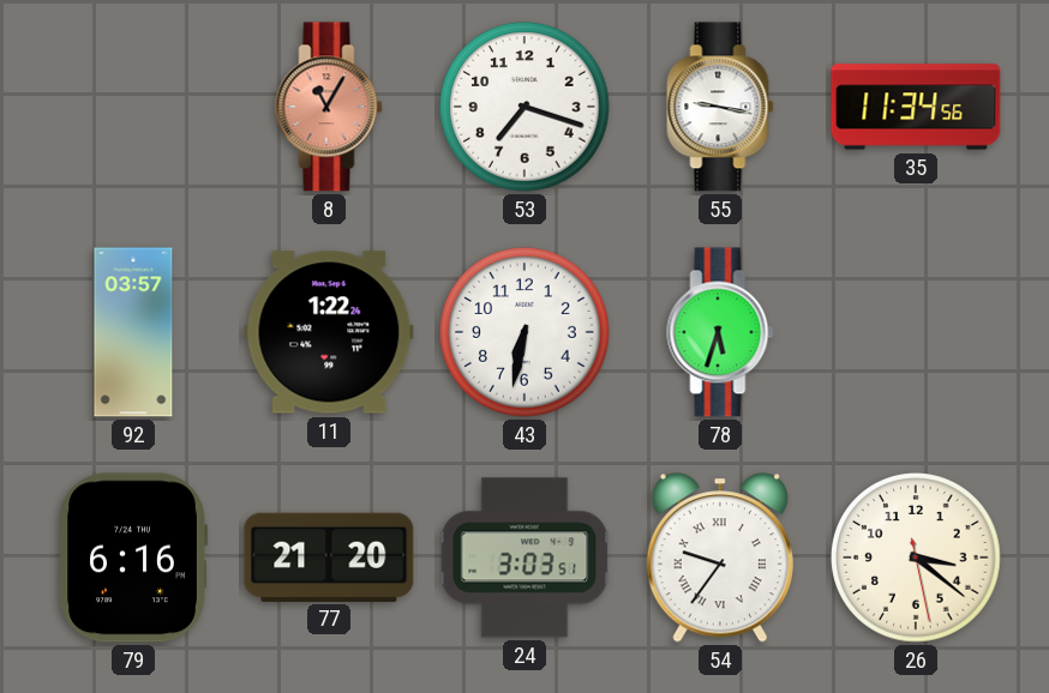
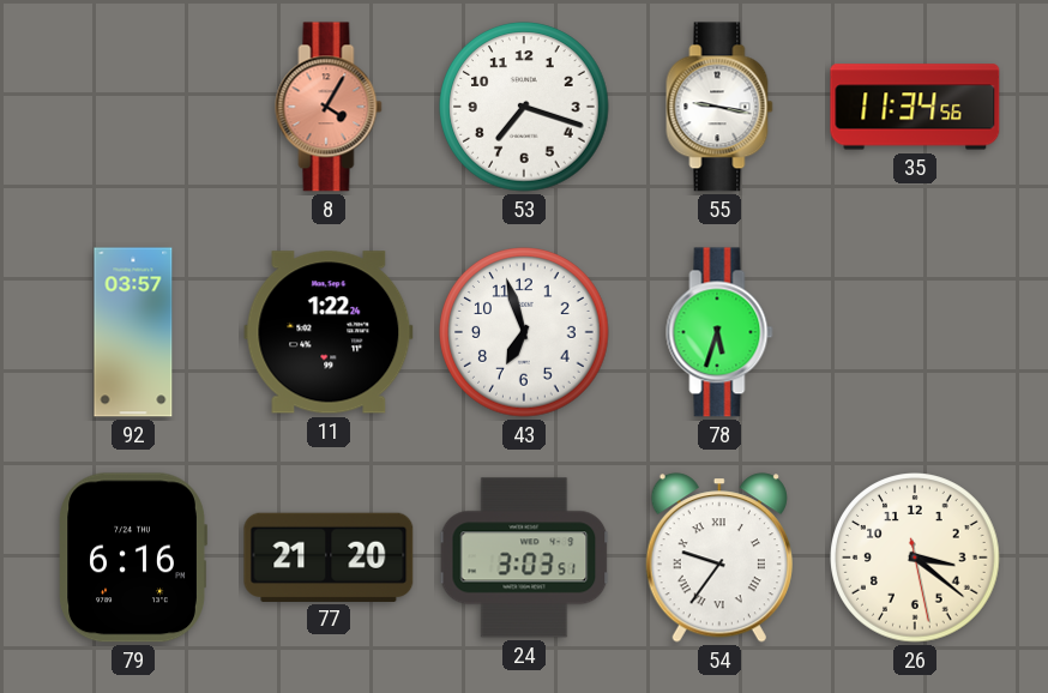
8: 11:05 -> 4:05 (329, 107)
43: 6:32 -> 6:57 (524, 332)
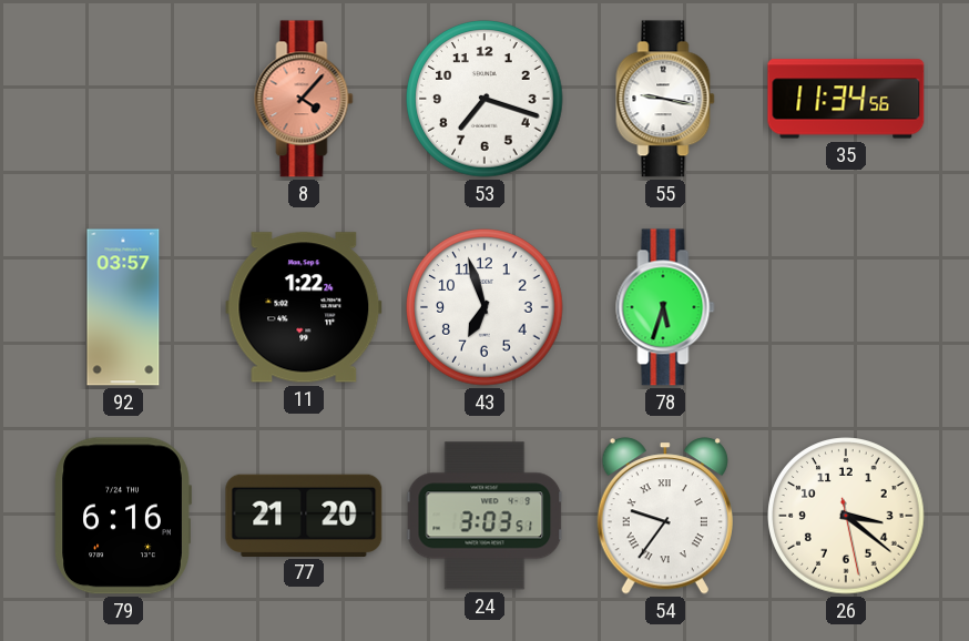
8: 4:05 -> 4:07 (304, 99)
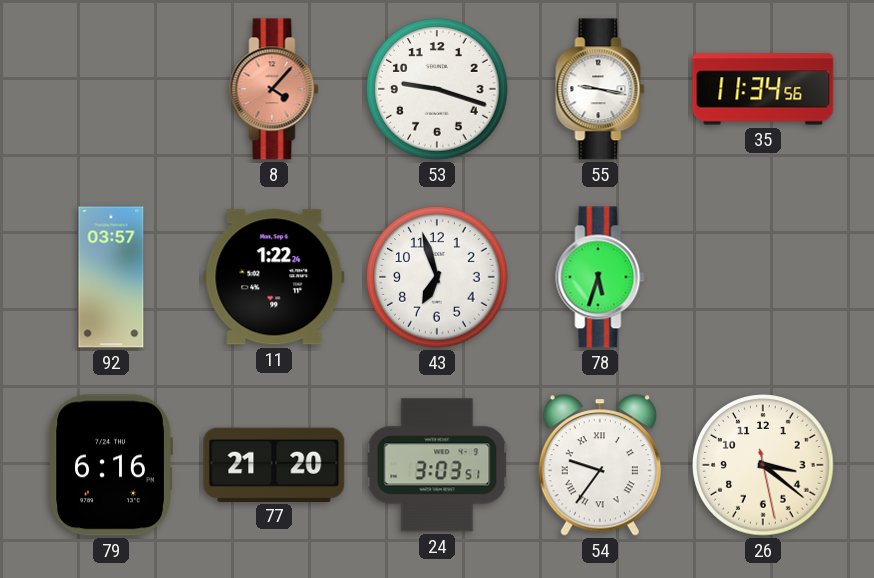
53: 7:18 -> 9:18 (437, 89)
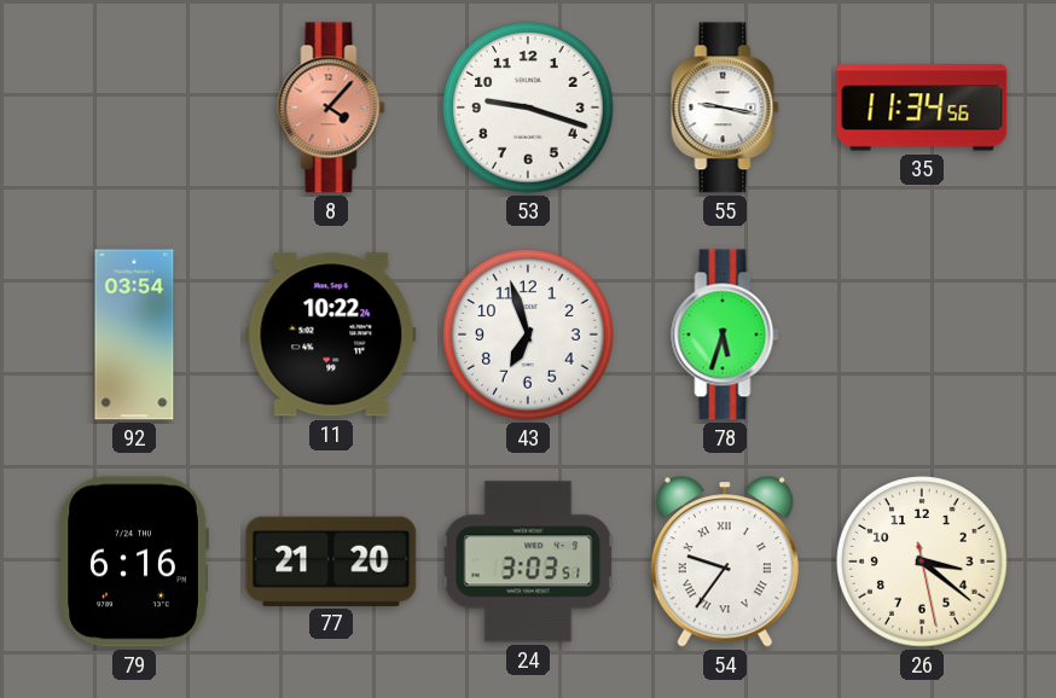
92: 03:57 -> 03:54 (134, 335)
11: 1:22 -> 10:22 (331, 335)
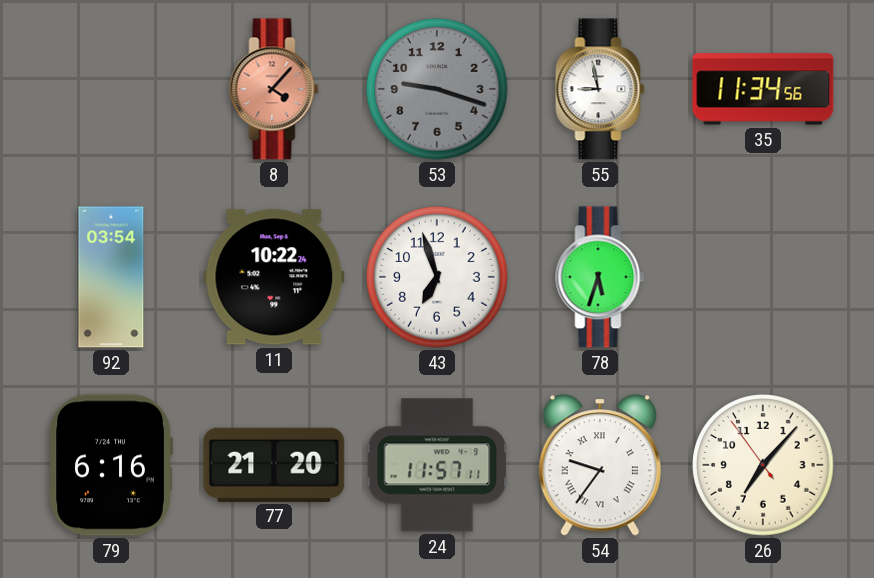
53 dial: white -> grey (437, 89)
55: 9:17 -> 8:58 (600, 89)
24: 3:03 -> 11:57 (437, 465)
26: 3:21 -> 7:06 (763, 465)
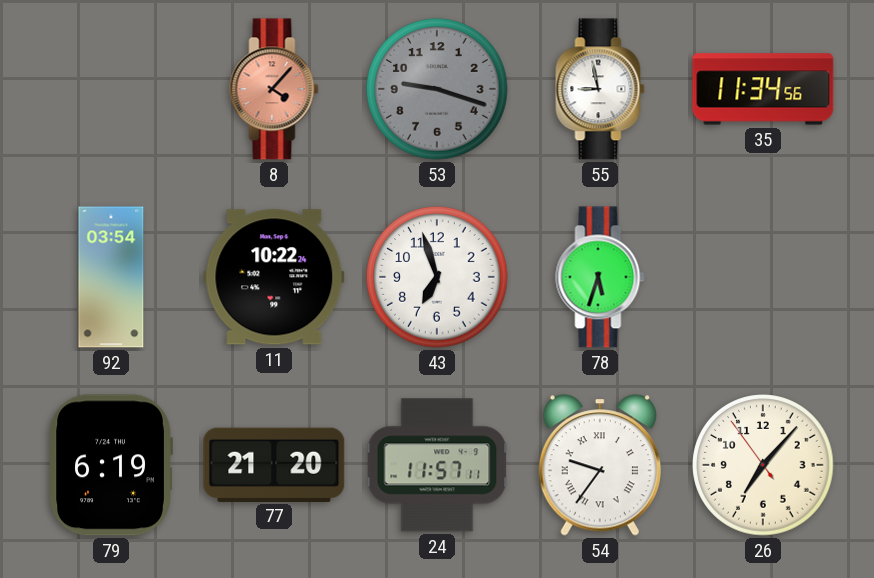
79: 6:16 -> 6:19 (111, 465)
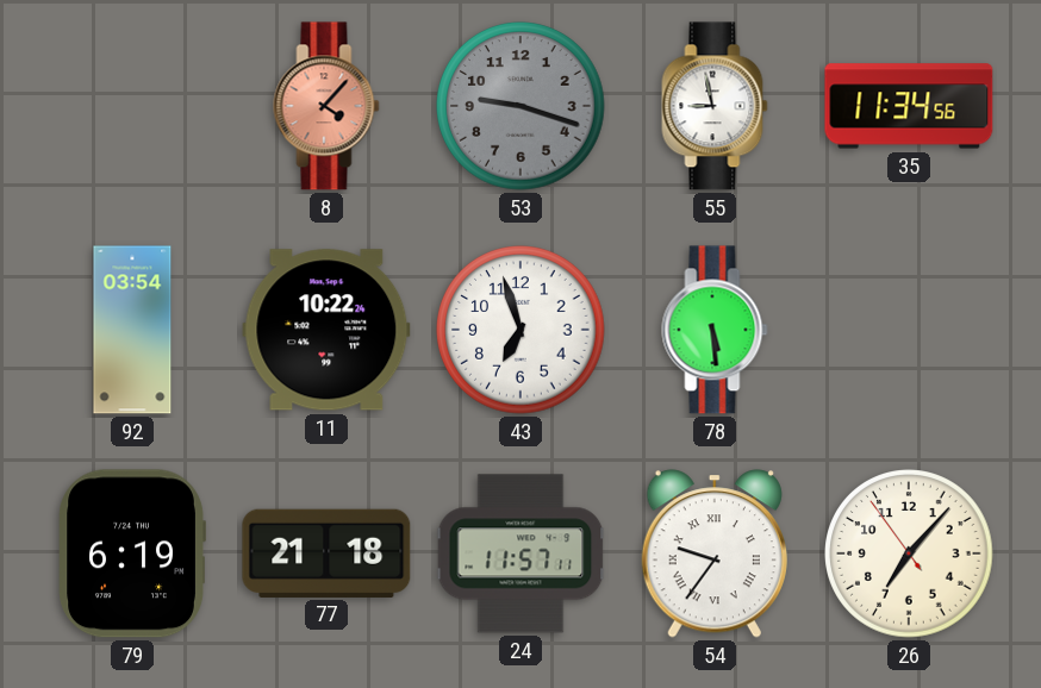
78: 5:33 -> 5:29 (715, 330)
77: 21:20 -> 21:18 (326, 552)
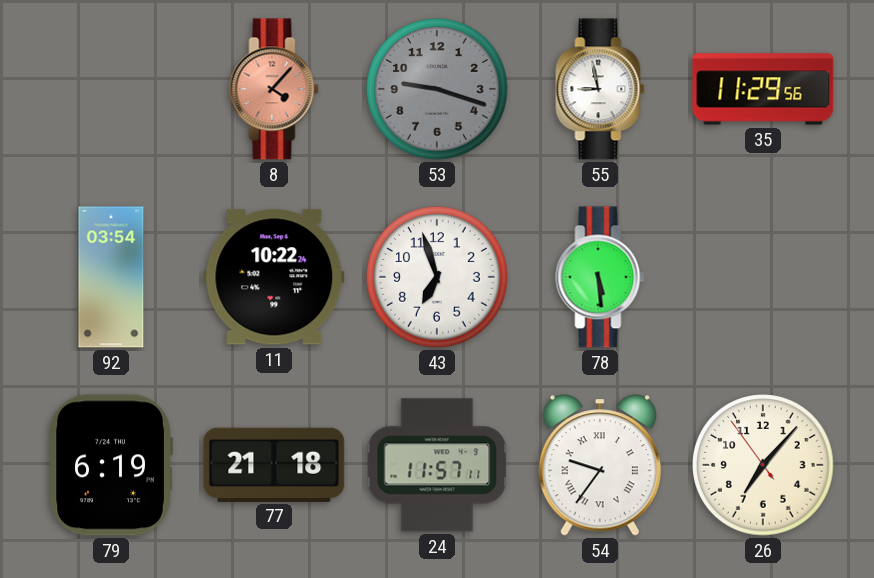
35: 11:34 -> 11:29 (763, 89)
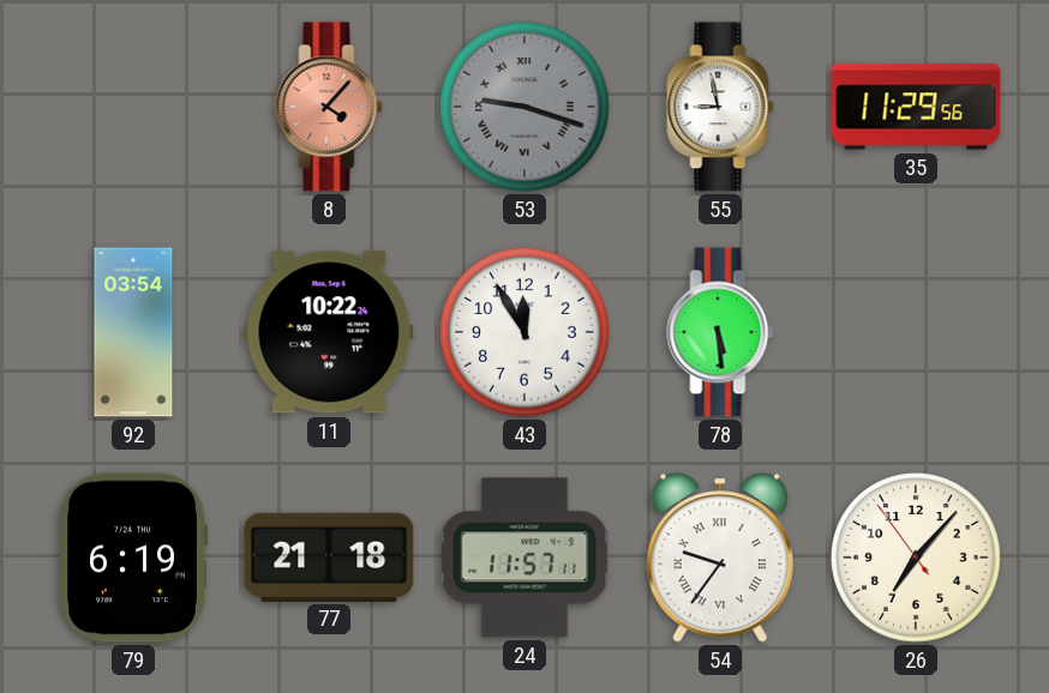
53 numerals: Arabic -> Roman (524, 107)
43: 6:57 -> 11:55 (524, 332)
